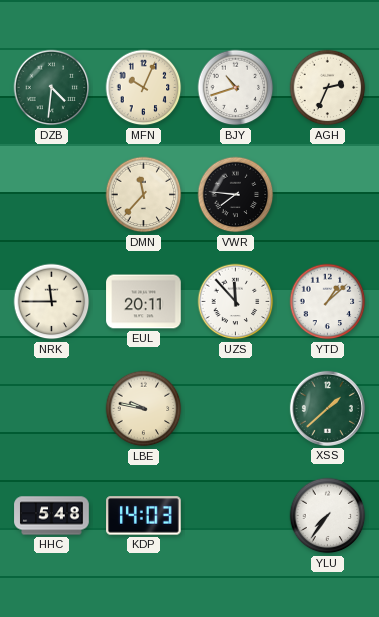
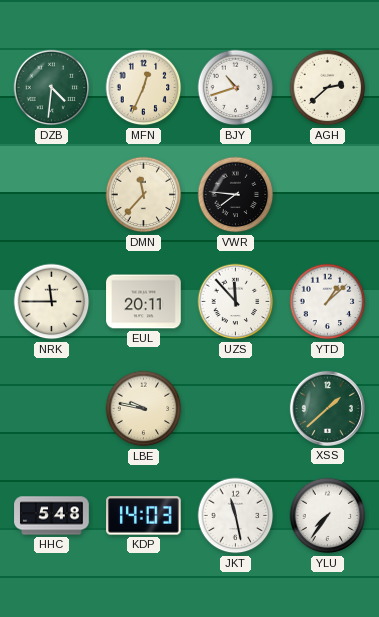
MFN: 10:04 -> 12:34 (144, 88)
AGH: 2:34 -> 2:38 (328, 88)
JKT: none -> 11:28 (236, 516)
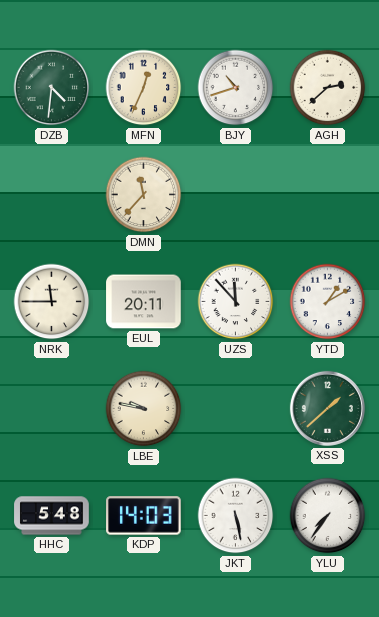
VWR: 7:46 -> none (236, 195)
YTD: 1:08 -> 1:10 (328, 302)
JKT: 11:28 -> 5:28 (236, 516)
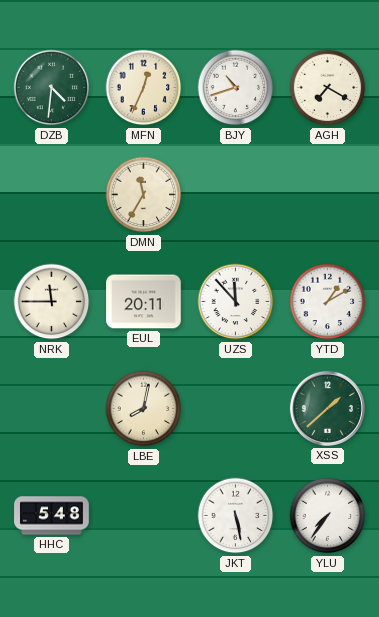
AGH: 2:38 -> 7:20 (328, 88)
DMN: 11:37 -> 11:35 (144, 195)
LBE: 9:47 -> 8:02 (144, 409)
KDP: 14:03 -> none (144, 516)
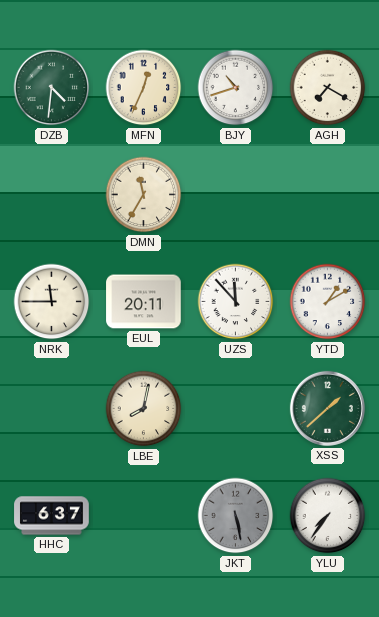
HHC: 5:48 -> 6:37 (52, 516)
JKT dial: white -> grey (236, 516)
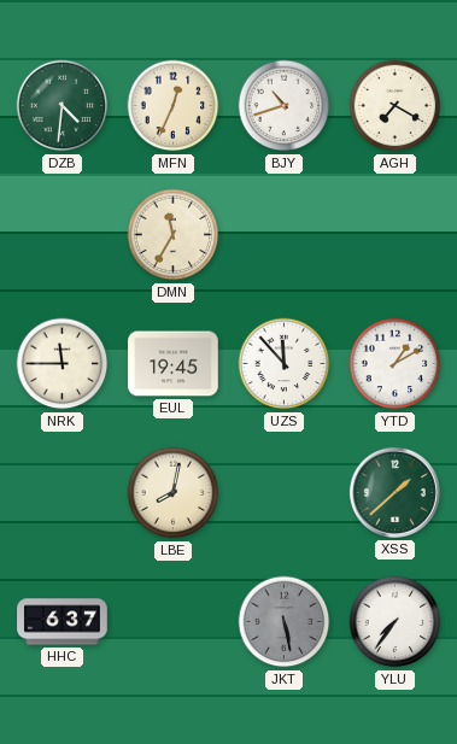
EUL: 20:11 -> 19:45 (174, 364)
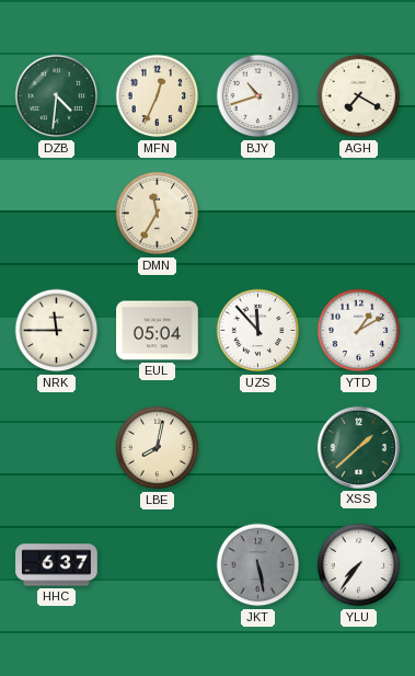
EUL: 19:45 -> 05:04 (158, 331)
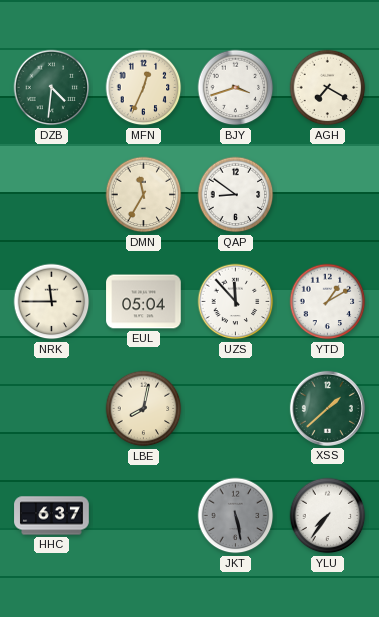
BJY: 10:42 -> 3:42 (236, 88)
QAP: none -> 8:51 (236, 195)
